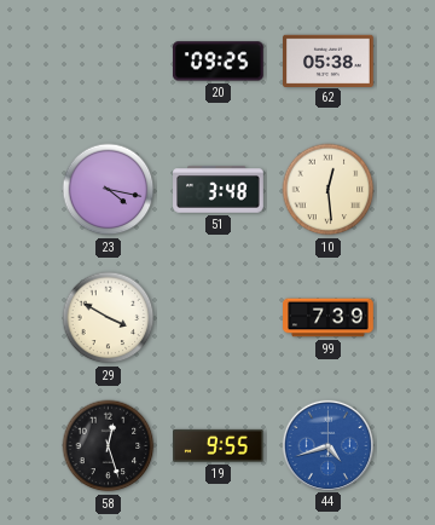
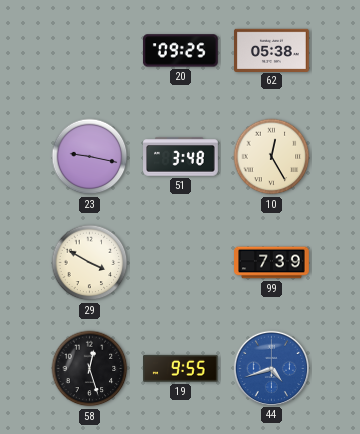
23: 4:17 -> 9:17 (90, 157)
10: 12:29 -> 12:25 (272, 157)
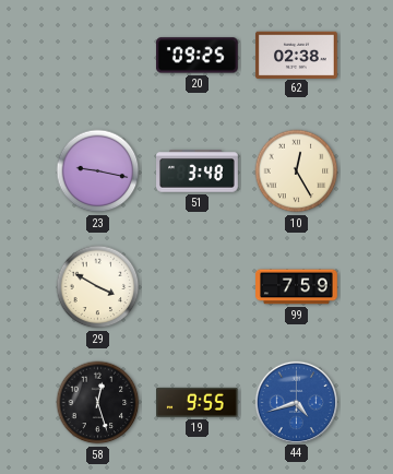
62: 05:38 -> 02:38 (297, 55)
99: 7:39 -> 7:59 (297, 287)
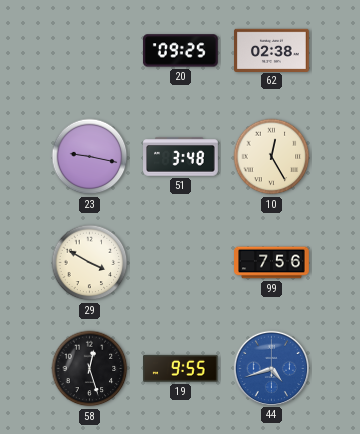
99: 7:59 -> 7:56 (272, 263)
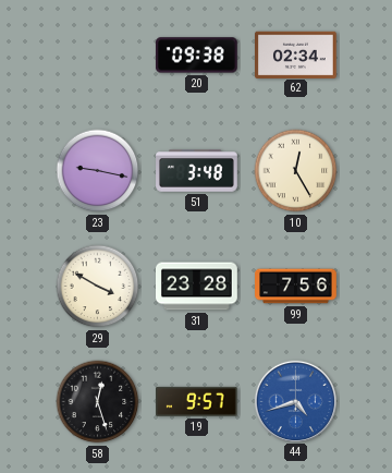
20: 09:25 -> 09:38 (196, 56)
62: 02:38 -> 02:34 (296, 54)
31: none -> 23:28 (197, 287)
19: 9:55 -> 9:57 (197, 401)
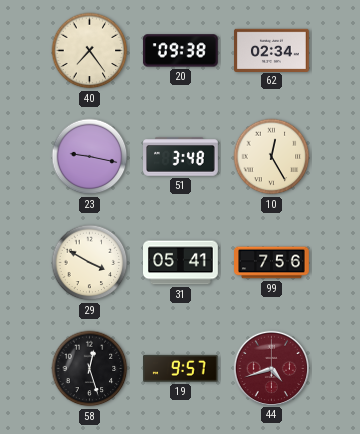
40: none -> 7:24 (90, 51)
31: 23:28 -> 05:41 (181, 263)
44 dial: blue -> burgundy (271, 368)
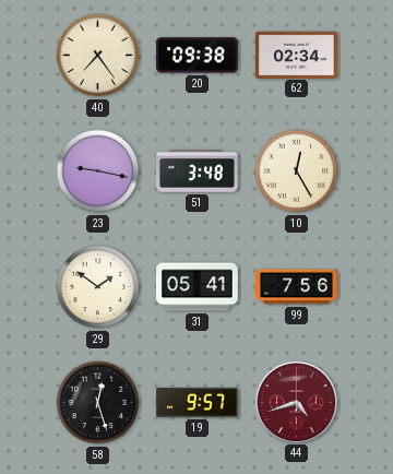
29: 3:50 -> 1:51 (98, 287)
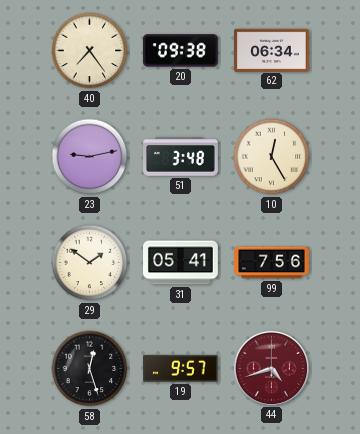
62: 02:34 -> 06:34 (272, 50)
23: 9:17 -> 9:13 (90, 157)
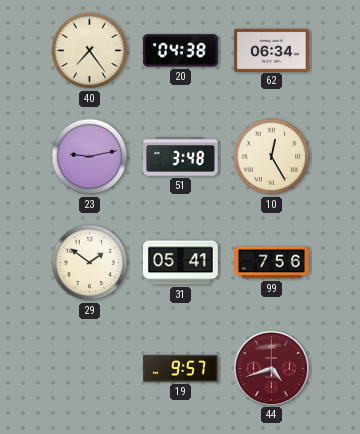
20: 09:38 -> 04:38 (180, 51)
58: 12:27 -> none (90, 369)
